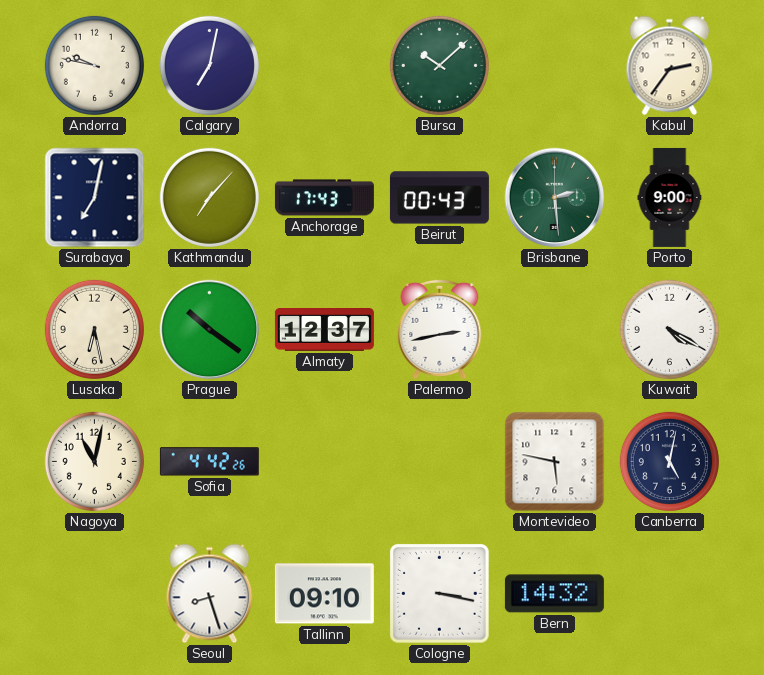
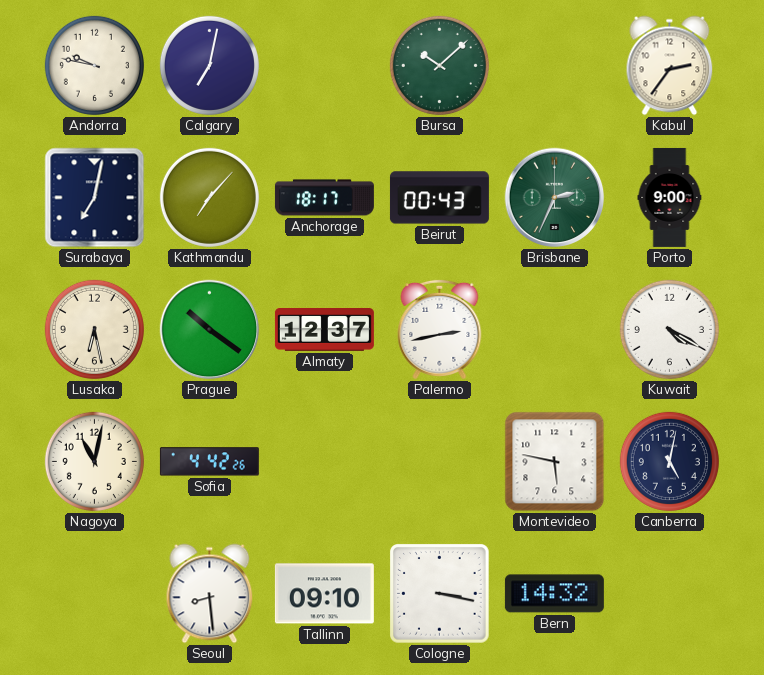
Anchorage: 17:43 -> 18:17 (324, 198)
Brisbane: 2:29 -> 2:34 (555, 198)
Seoul: 8:27 -> 8:29 (210, 594)
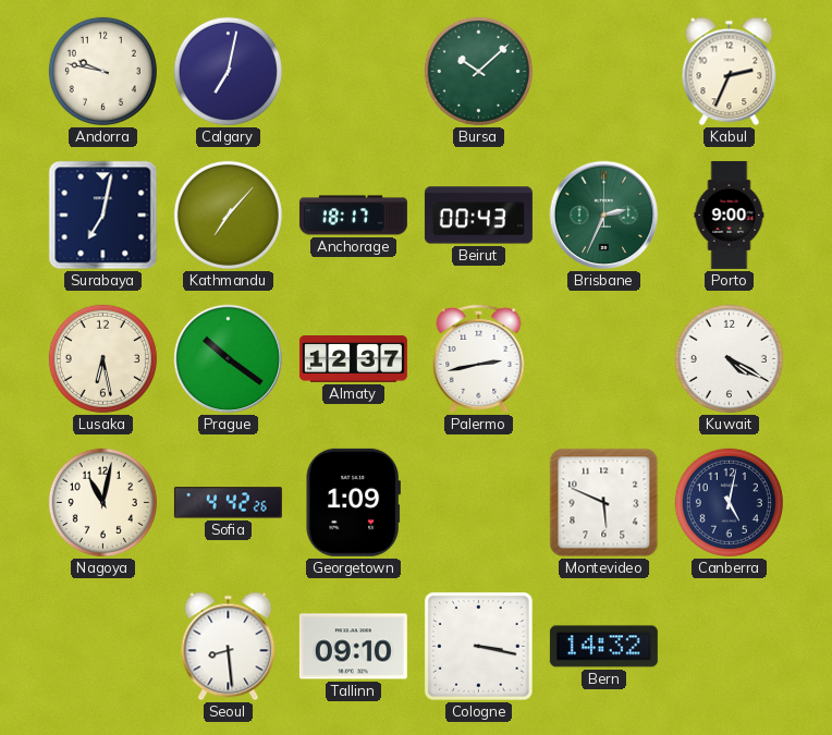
Kabul: 2:36 -> 2:34 (730, 72)
Georgetown: none -> 1:09 (353, 502)
Montevideo: 5:47 -> 5:49 (604, 503)
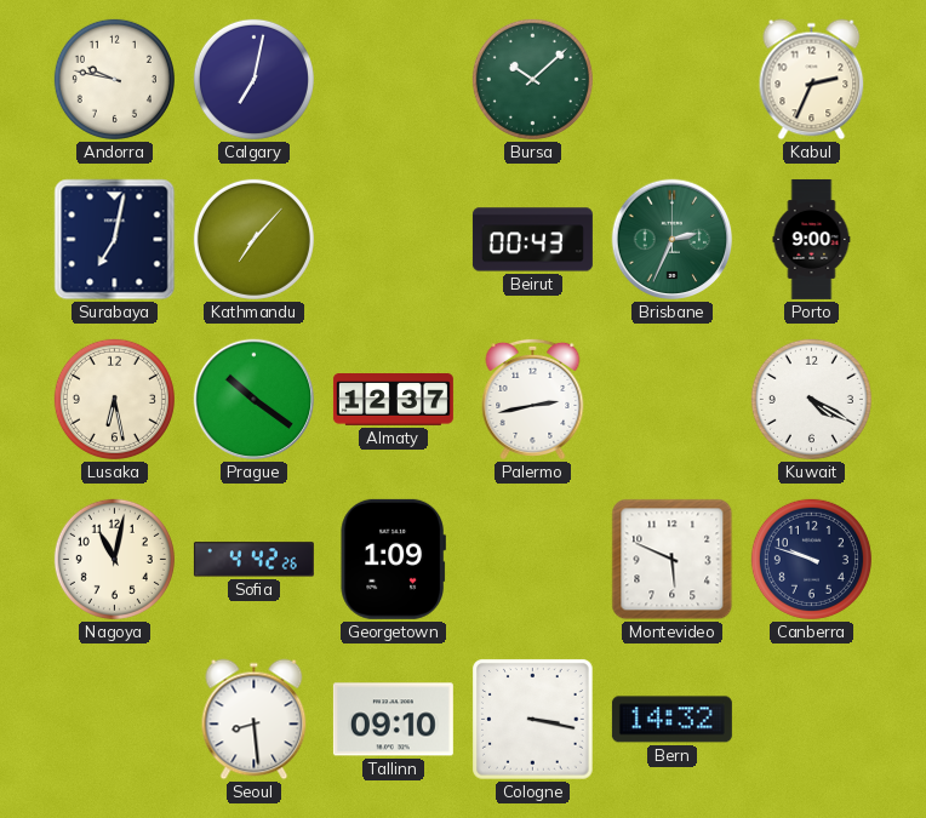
Anchorage: 18:17 -> none (353, 216)
Canberra: 5:02 -> 9:48 (811, 559)
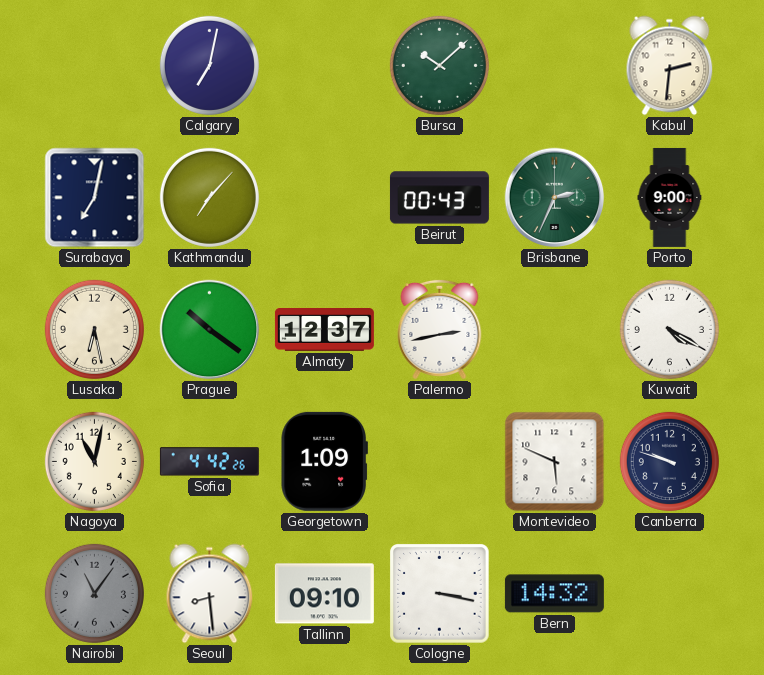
Andorra: 9:47 -> none (114, 79)
Kabul: 2:34 -> 2:31 (670, 66)
Nairobi: none -> 11:06 (94, 593)
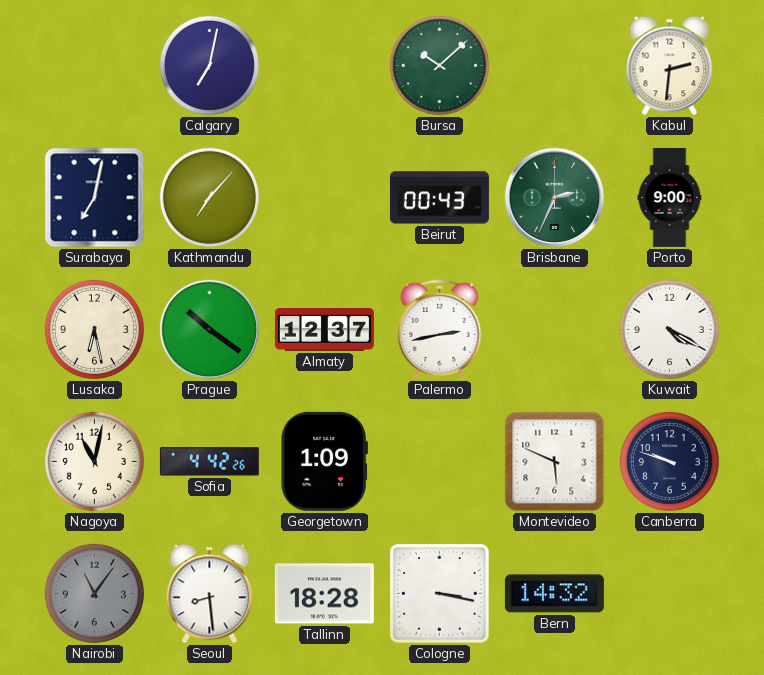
Tallinn: 09:10 -> 18:28 (324, 594)
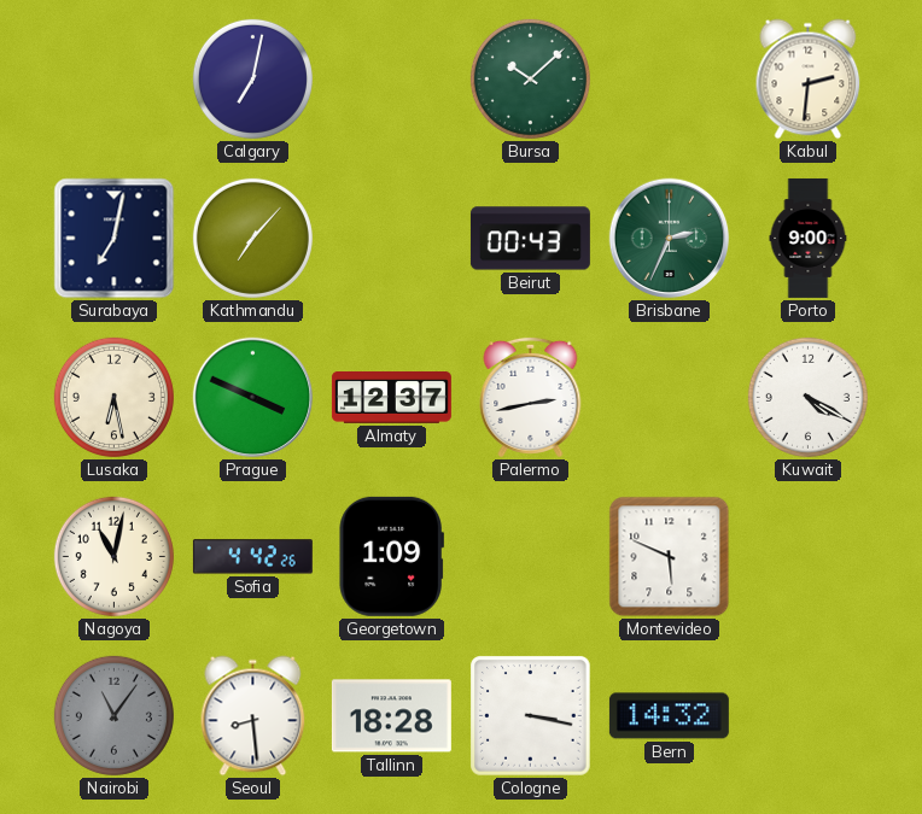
Prague: 10:21 -> 3:49 (253, 398)
Canberra: 9:48 -> none (669, 461)
